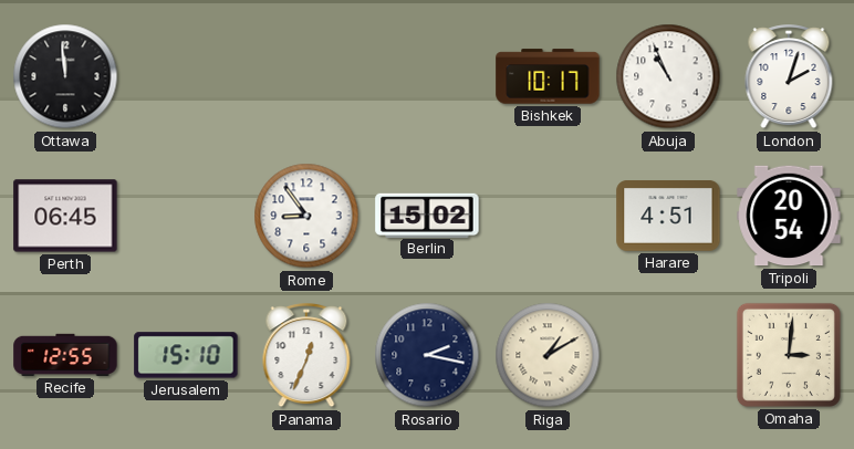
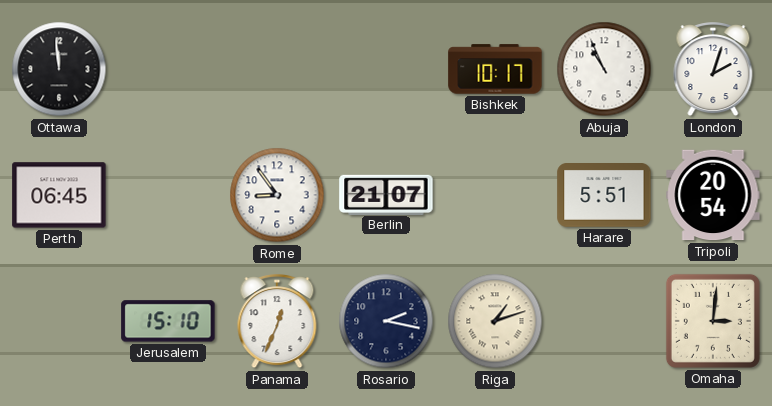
Berlin: 15:02 -> 21:07 (386, 194)
Harare: 4:51 -> 5:51 (604, 196)
Recife: 12:55 -> none (65, 355)
Riga: 1:10 -> 1:12 (495, 321)
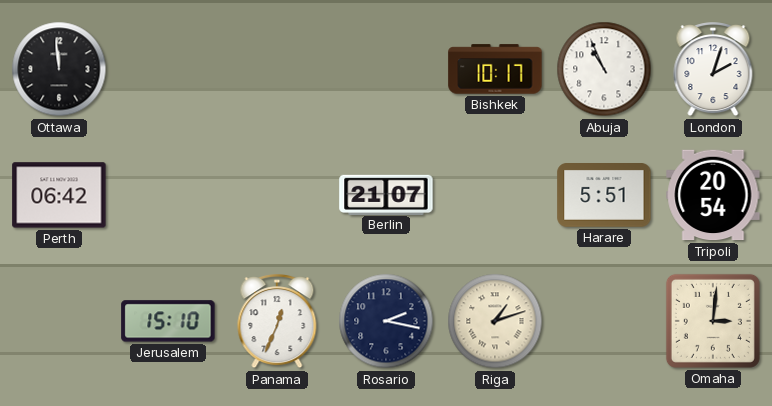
Perth: 06:45 -> 06:42 (59, 195)
Rome: 8:54 -> none (277, 195)
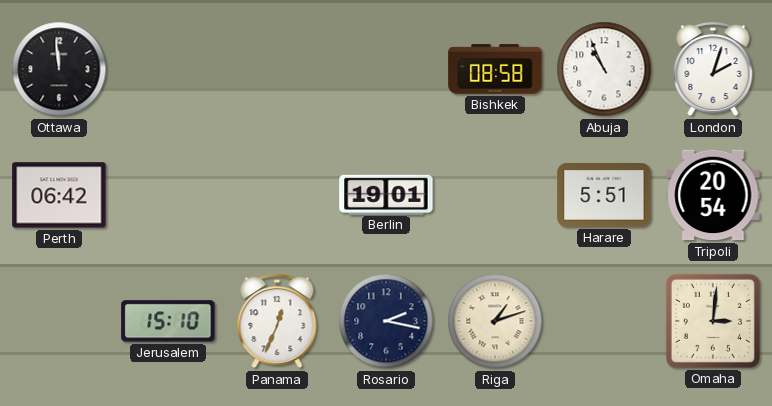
Bishkek: 10:17 -> 08:58 (495, 69)
Berlin: 21:07 -> 19:01 (386, 194)
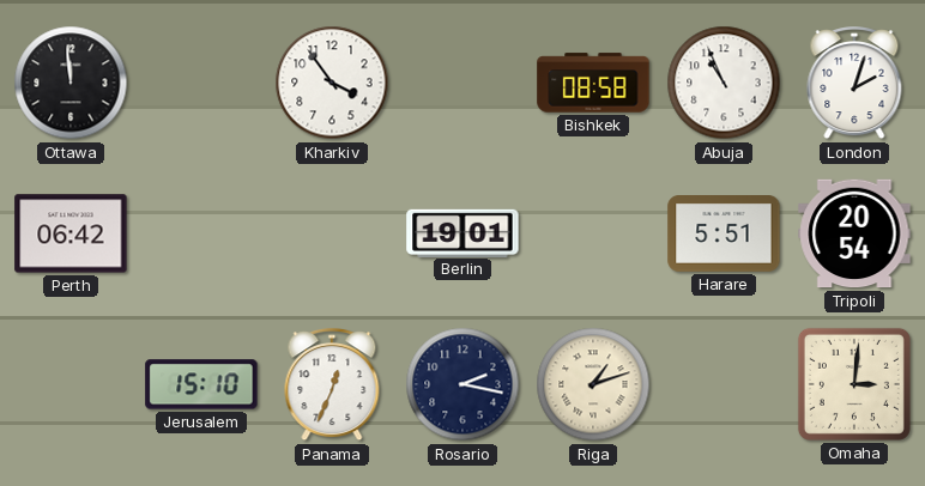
Kharkiv: none -> 3:54 (332, 83)
